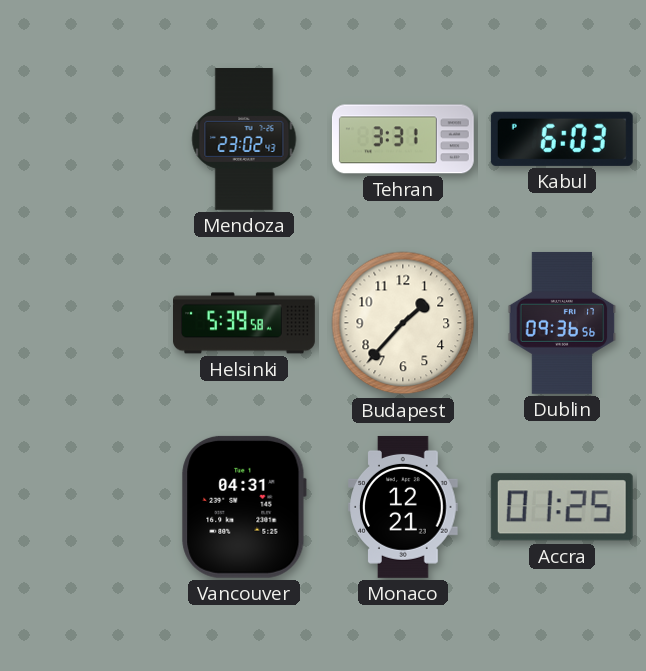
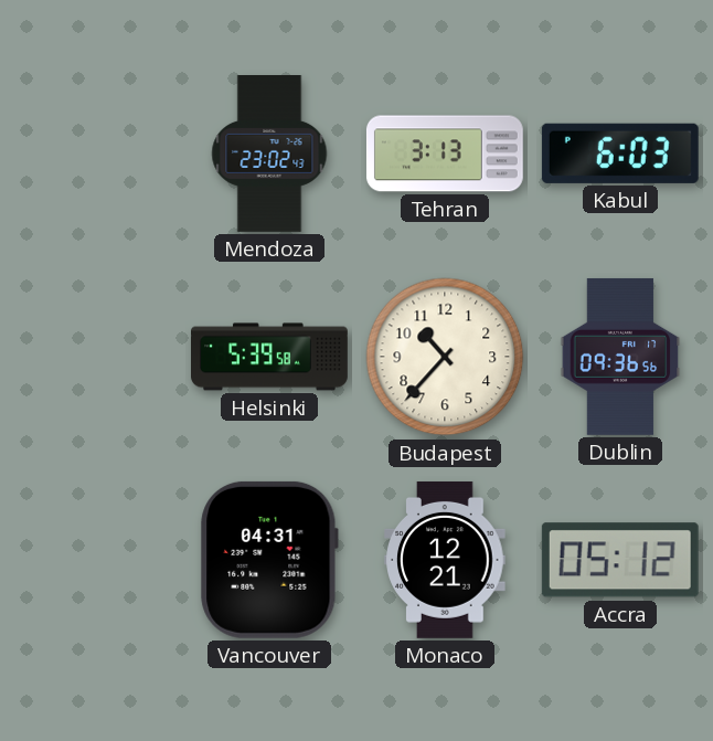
Tehran: 3:31 -> 3:13 (445, 154)
Budapest: 1:37 -> 10:37 (445, 357)
Accra: 01:25 -> 05:12 (620, 560)
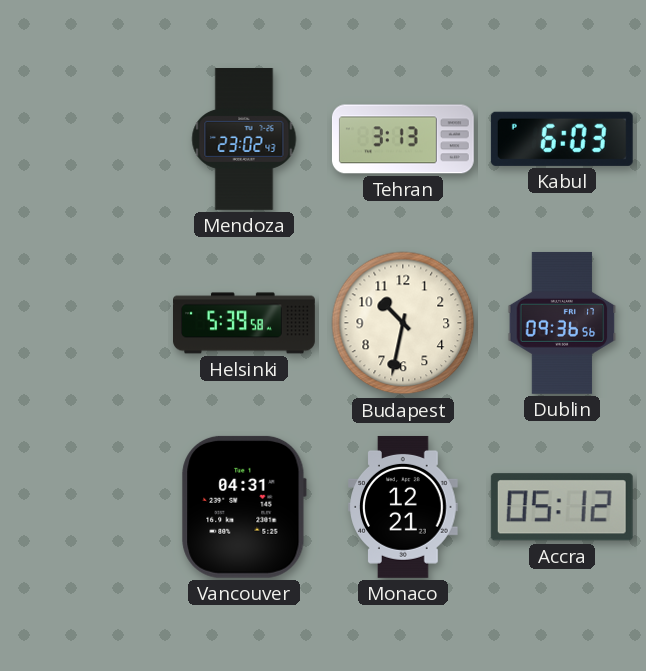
Budapest: 10:37 -> 10:32 (403, 323)
